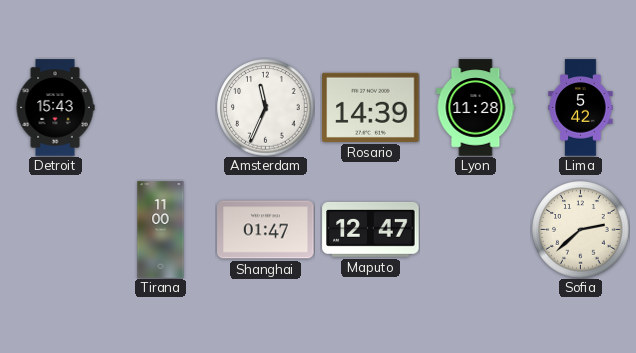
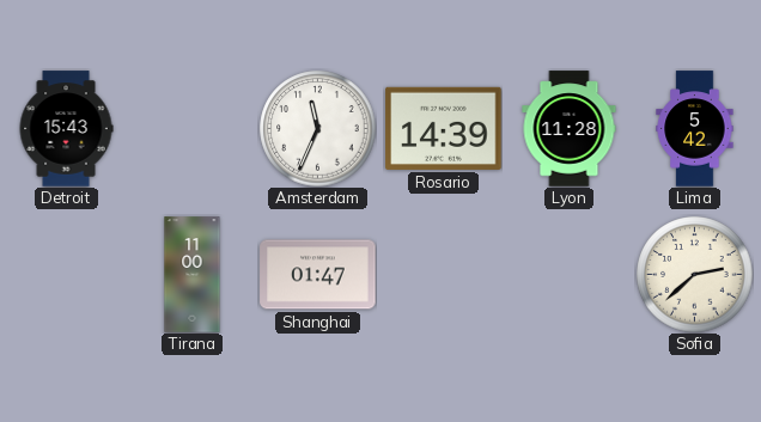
Maputo: 12:47 -> none (371, 229)
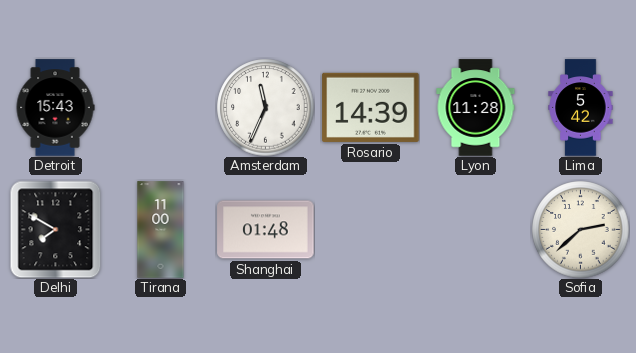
Delhi: none -> 7:50 (56, 229)
Shanghai: 01:47 -> 01:48 (266, 230)
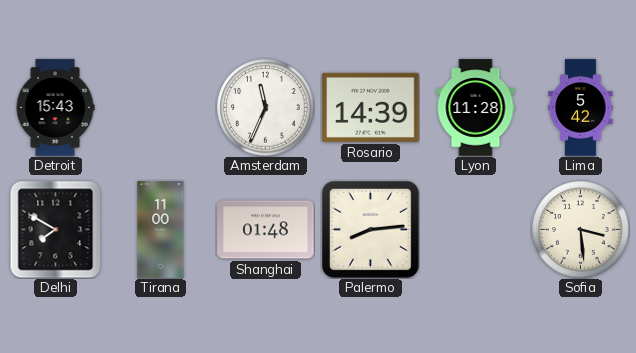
Palermo: none -> 8:14 (370, 229)
Sofia: 2:38 -> 3:29 (581, 230)
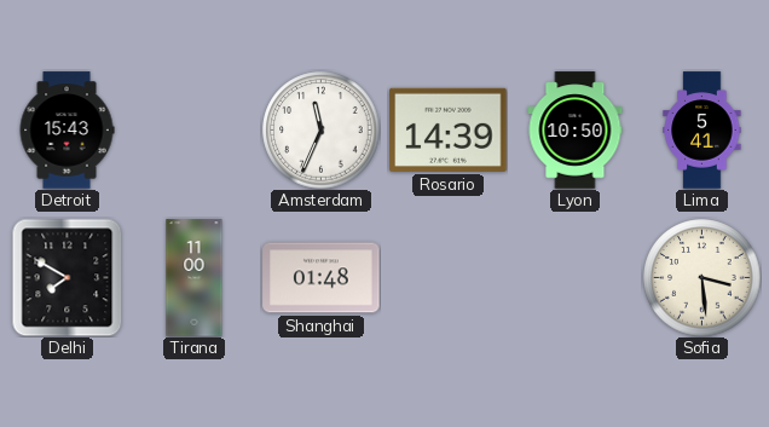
Lyon: 11:28 -> 10:50 (576, 131)
Lima: 5:42 -> 5:41 (702, 131)
Palermo: 8:14 -> none (370, 229)
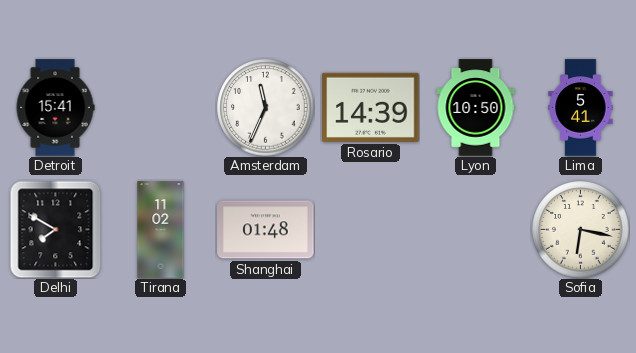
Detroit: 15:43 -> 15:41 (55, 108)
Tirana: 11:00 -> 11:02 (161, 230)
Sofia: 3:29 -> 6:17 (581, 230)
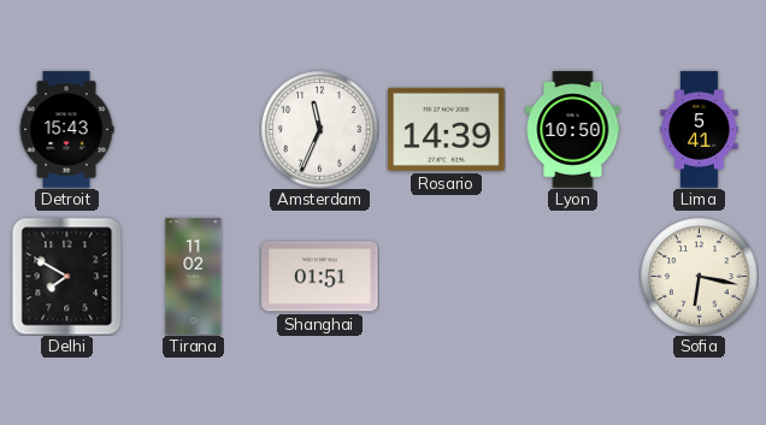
Detroit: 15:41 -> 15:43 (66, 130)
Shanghai: 01:48 -> 01:51 (320, 277)
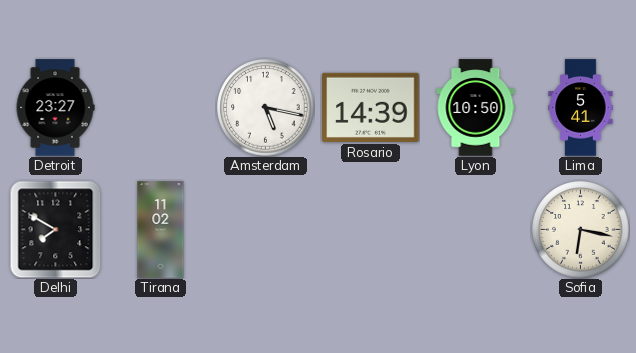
Detroit: 15:43 -> 23:27 (55, 108)
Amsterdam: 11:34 -> 5:17 (266, 108)
Shanghai: 01:51 -> none (320, 277)
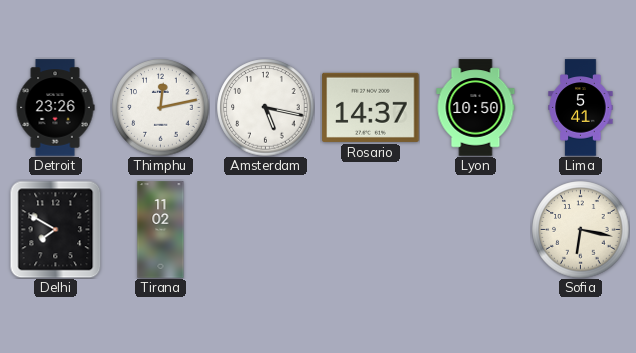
Detroit: 23:27 -> 23:26 (55, 108)
Thimphu: none -> 12:13 (161, 108)
Rosario: 14:39 -> 14:37 (371, 107)
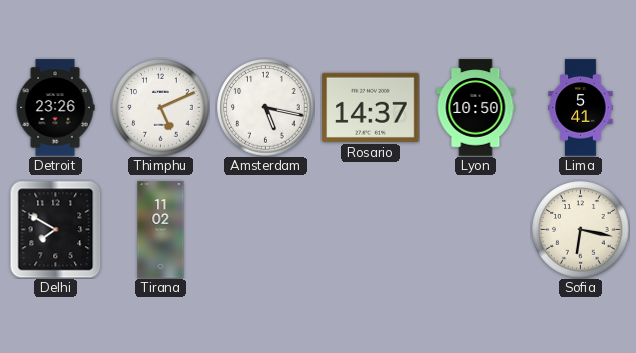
Thimphu: 12:13 -> 5:11 (161, 108)
